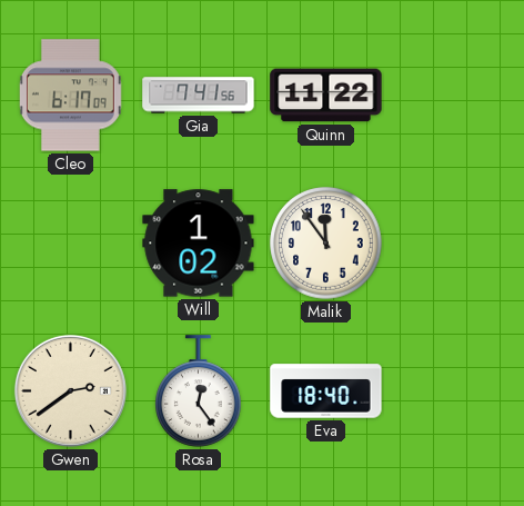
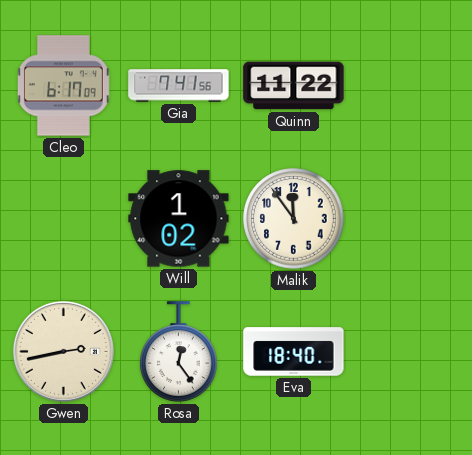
Gwen: 2:39 -> 2:43 (63, 351)
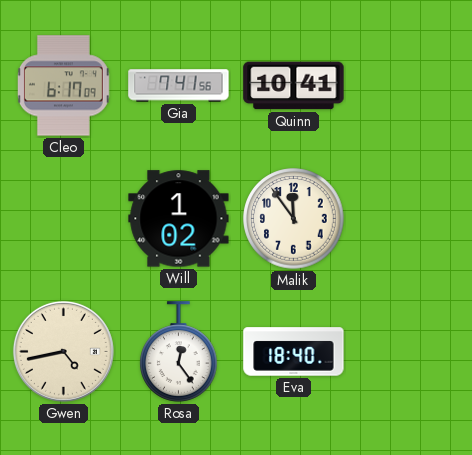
Quinn: 11:22 -> 10:41 (294, 86)
Gwen: 2:43 -> 4:43 (63, 351)
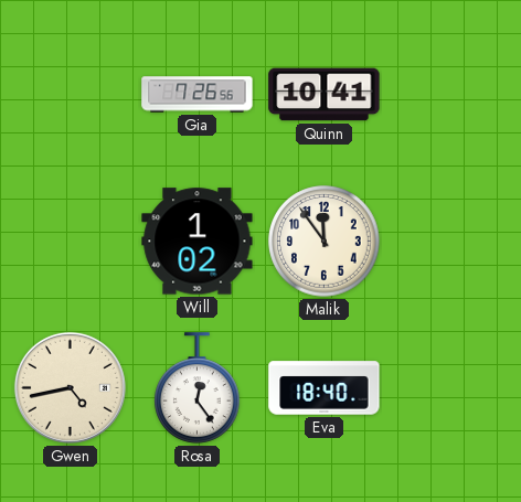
Cleo: 6:17 -> none (63, 86)
Gia: 7:41 -> 7:26 (198, 95)
